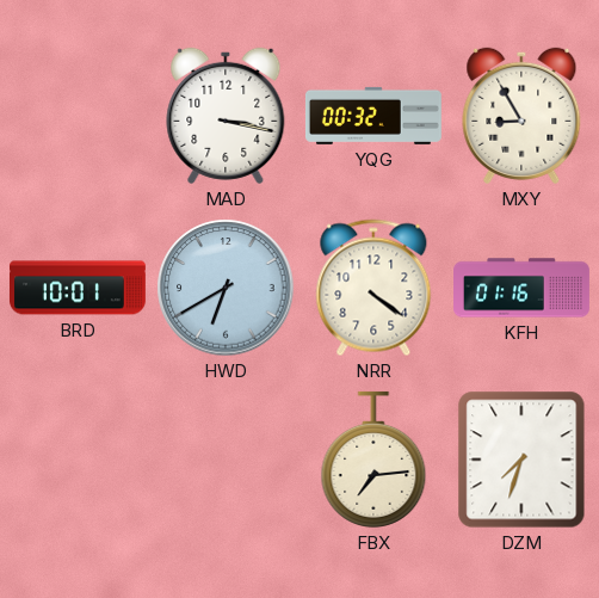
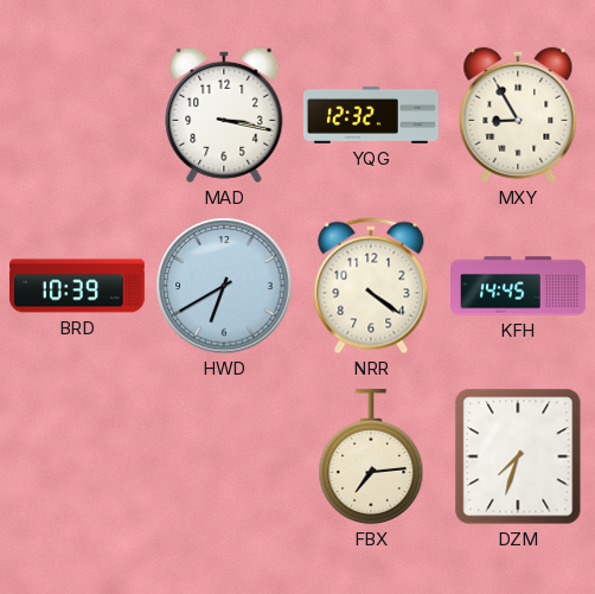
YQG: 00:32 -> 12:32 (371, 115)
BRD: 10:01 -> 10:39 (77, 286)
KFH: 01:16 -> 14:45 (519, 286)
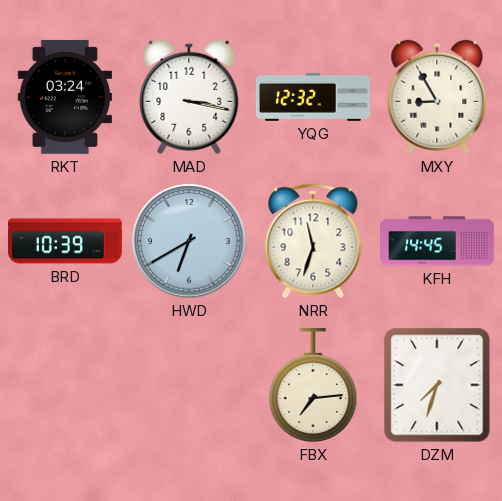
RKT: none -> 03:24 (64, 97)
NRR: 4:21 -> 11:33 (313, 241)
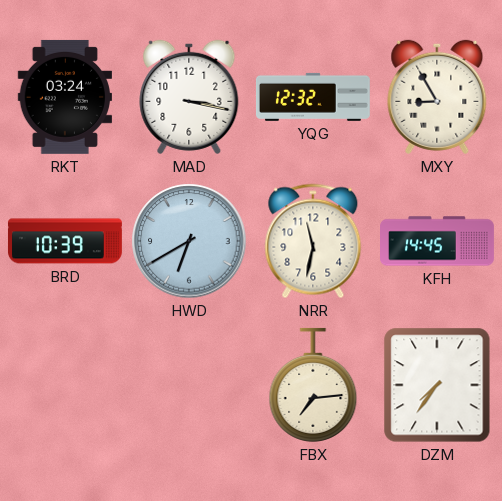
NRR: 11:33 -> 11:32 (313, 241)
DZM: 7:33 -> 7:36 (437, 385)
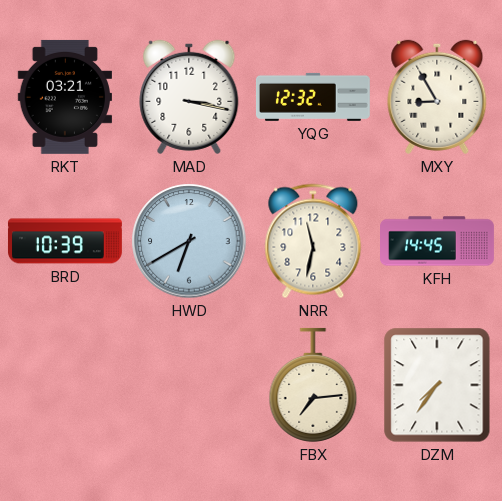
RKT: 03:24 -> 03:21 (64, 97)
